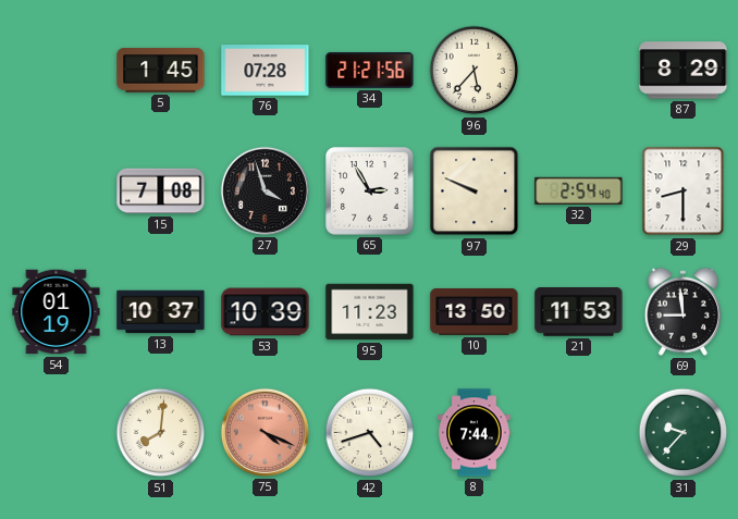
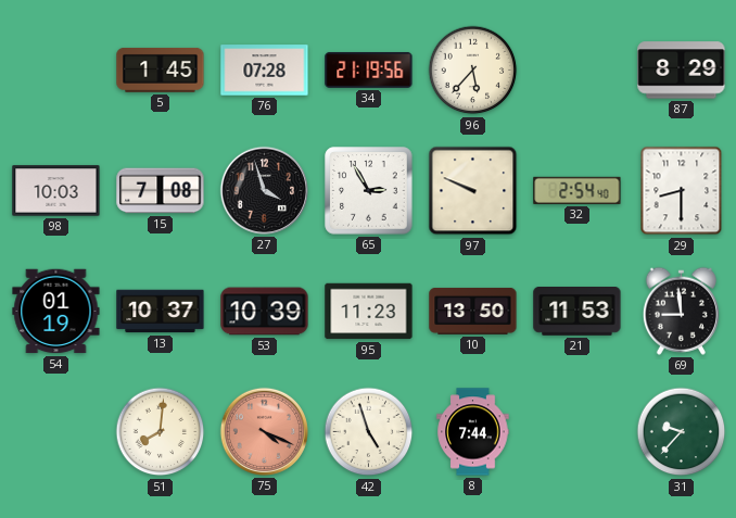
34: 21:21 -> 21:19 (369, 70)
98: none -> 10:03 (56, 191)
42: 4:42 -> 4:57 (369, 432)
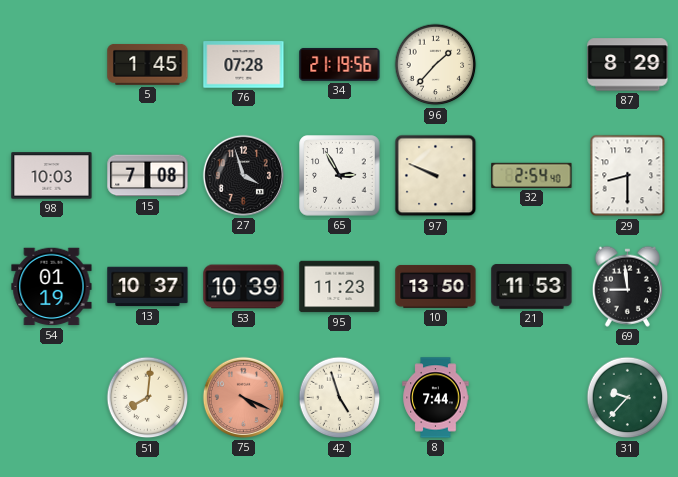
96: 5:37 -> 1:37 (436, 65)
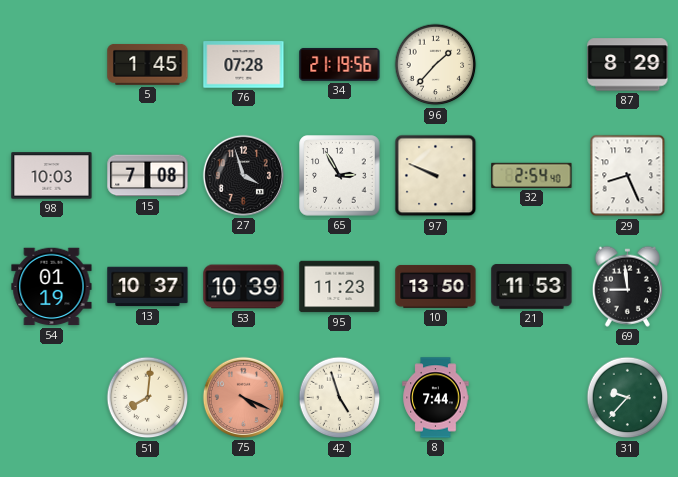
29: 8:30 -> 8:26 (628, 176)
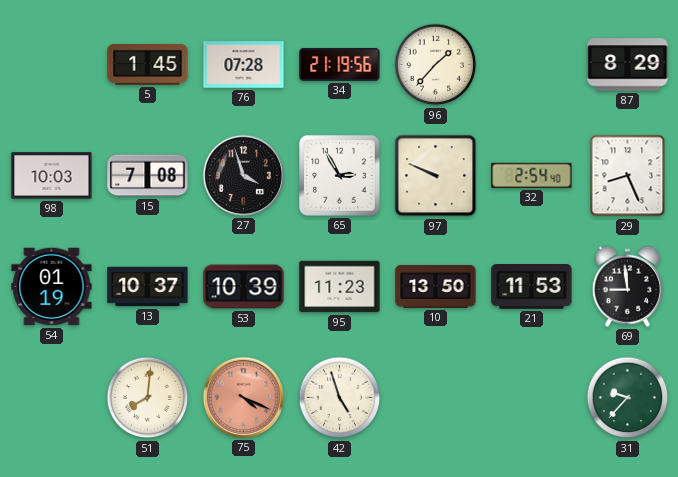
8: 7:44 -> none (436, 398)
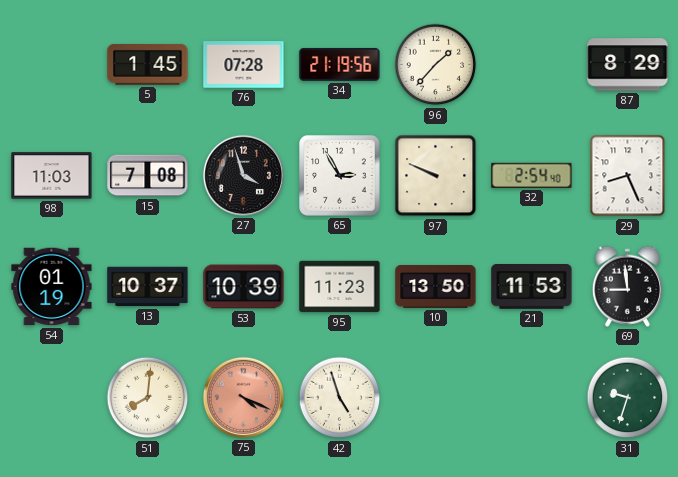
98: 10:03 -> 11:03 (52, 176)
31: 9:37 -> 9:33 (628, 398)
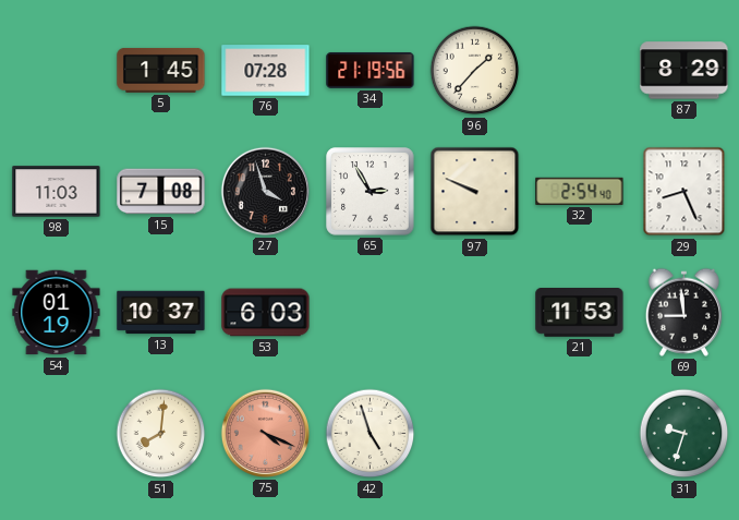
53: 10:39 -> 6:03 (266, 313)
95: 11:23 -> none (340, 287)
10: 13:50 -> none (436, 286)
